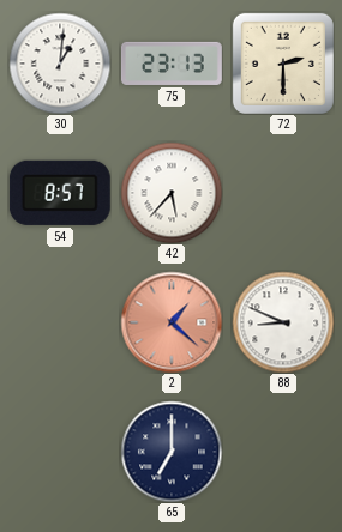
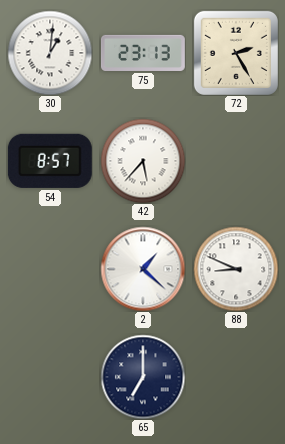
72: 2:30 -> 2:25 (236, 53)
2 dial: salmon -> white (143, 269)
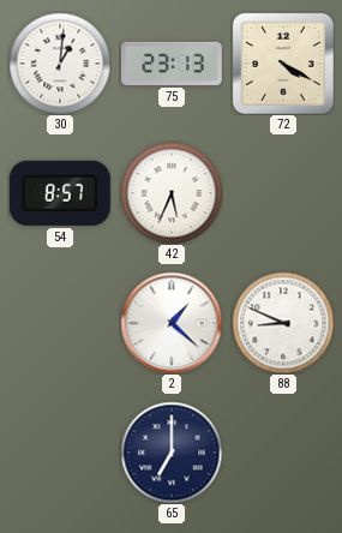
72: 2:25 -> 4:20 (283, 64)
42: 5:37 -> 5:34 (172, 193)
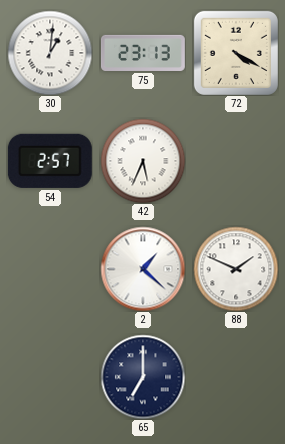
54: 8:57 -> 2:57 (50, 161)
88: 8:49 -> 1:49 (236, 269)
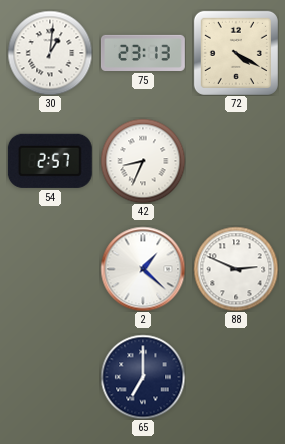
42: 5:34 -> 8:34 (143, 161)
88: 1:49 -> 2:49 (236, 269)
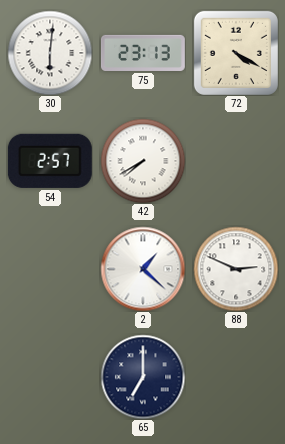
30: 1:01 -> 6:01 (50, 53)
42: 8:34 -> 7:40 (143, 161)
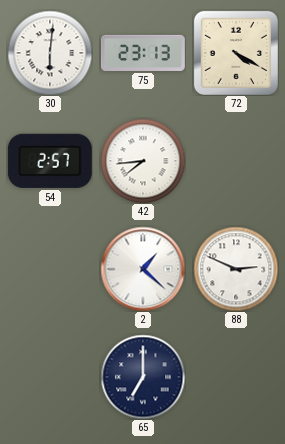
42: 7:40 -> 7:44 (143, 161)
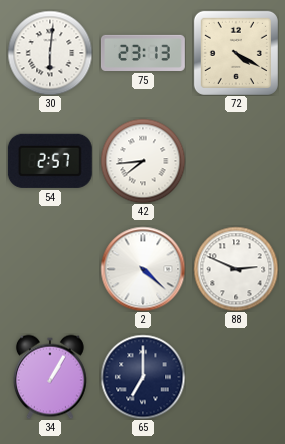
2: 1:22 -> 4:22 (143, 269)
34: none -> 1:05 (50, 377)
